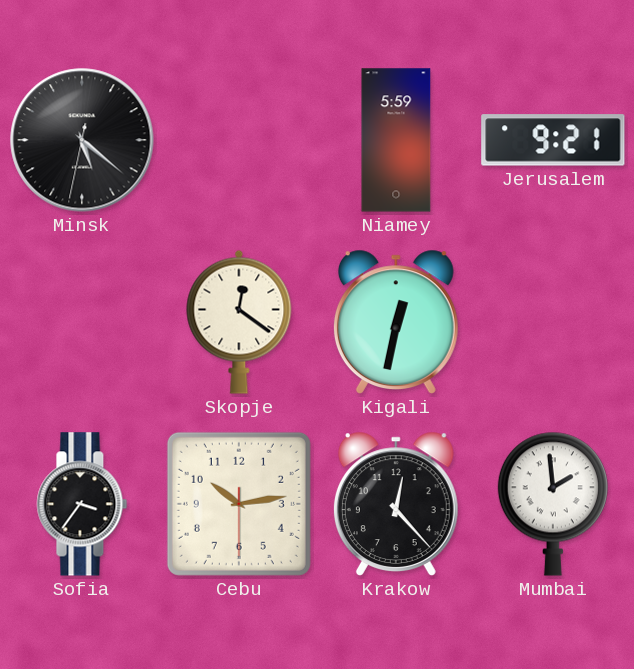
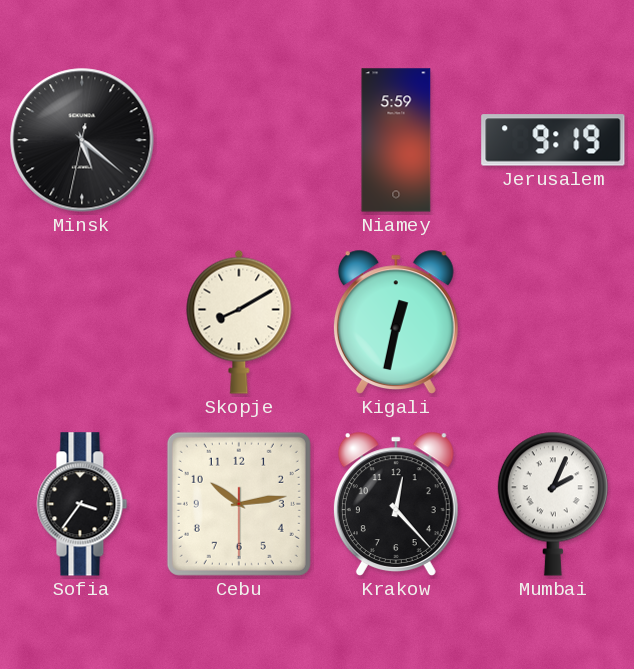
Jerusalem: 9:21 -> 9:19 (553, 140)
Skopje: 12:21 -> 8:10 (239, 322)
Mumbai: 1:59 -> 2:04 (553, 504)
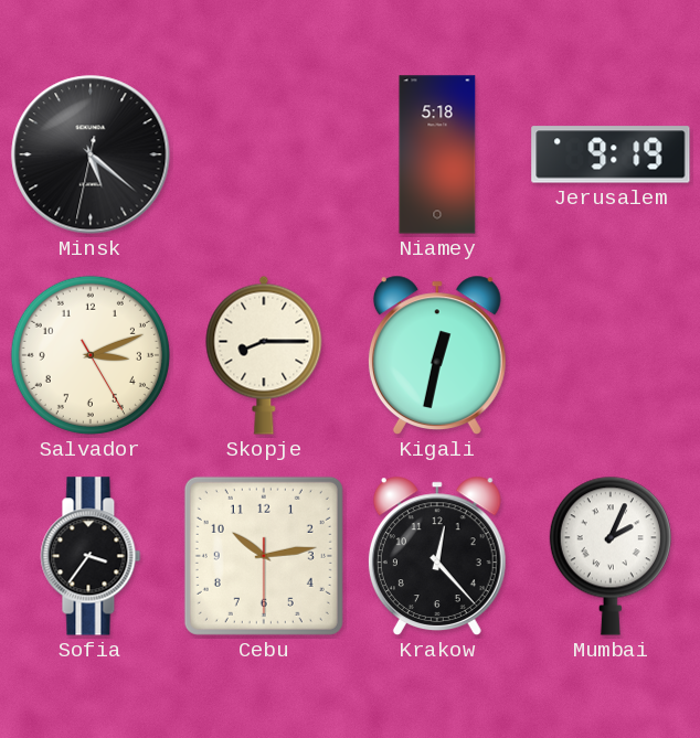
Niamey: 5:59 -> 5:18 (437, 154)
Salvador: none -> 3:11 (91, 355)
Skopje: 8:10 -> 8:15 (264, 355)
